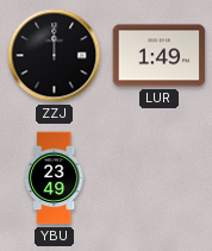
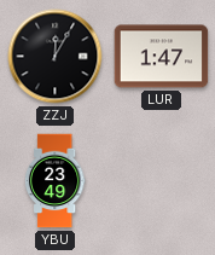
ZZJ: 12:00 -> 12:05 (56, 57)
LUR: 1:49 -> 1:47 (162, 57)
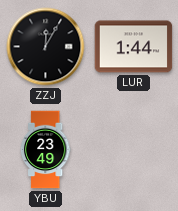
LUR: 1:47 -> 1:44 (134, 47)
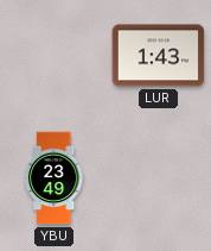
ZZJ: 12:05 -> none (46, 47)
LUR: 1:44 -> 1:43 (159, 56)
